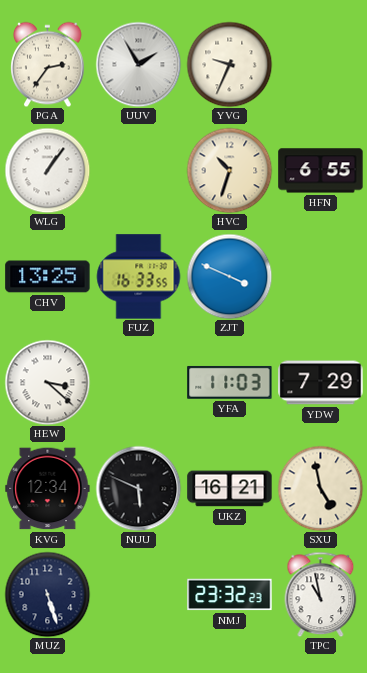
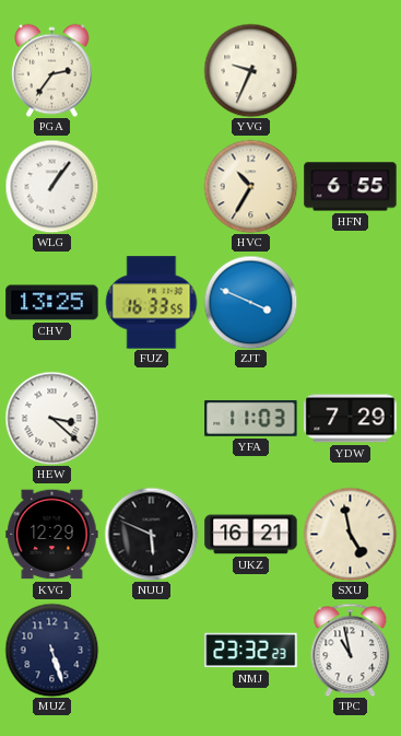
UUV: 1:55 -> none (138, 64)
HVC: 10:33 -> 10:35 (250, 186)
KVG: 12:34 -> 12:29 (52, 535)
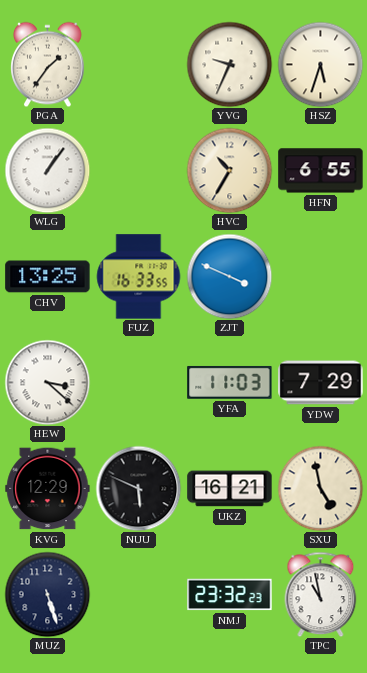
PGA: 2:36 -> 1:36 (48, 64)
HSZ: none -> 5:33 (320, 64)
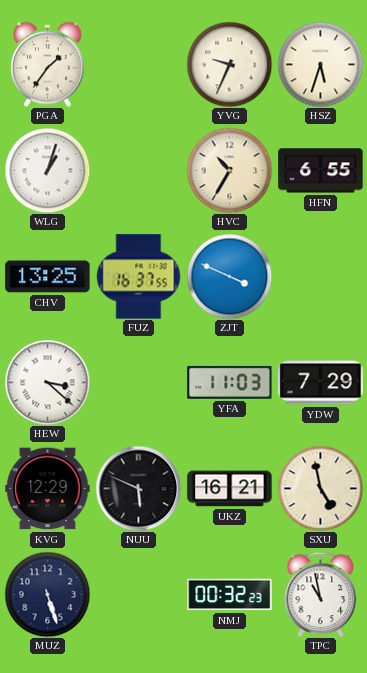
WLG: 1:06 -> 1:03 (47, 170)
FUZ: 16:33 -> 16:37 (138, 277)
NMJ: 23:32 -> 00:32 (230, 595)
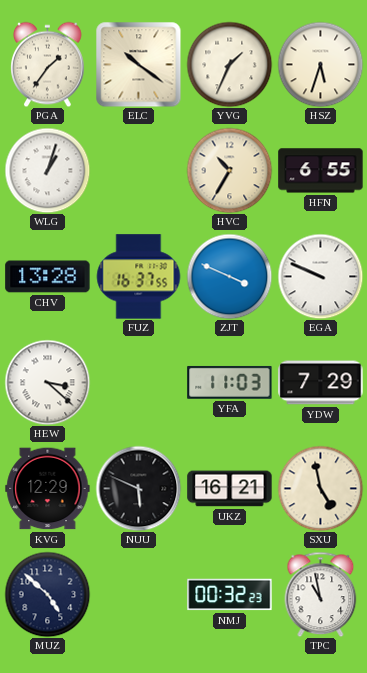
ELC: none -> 10:21 (138, 64)
YVG: 9:34 -> 1:34 (229, 64)
CHV: 13:25 -> 13:28 (48, 277)
EGA: none -> 9:49 (320, 276)
MUZ: 5:27 -> 4:52 (47, 594)
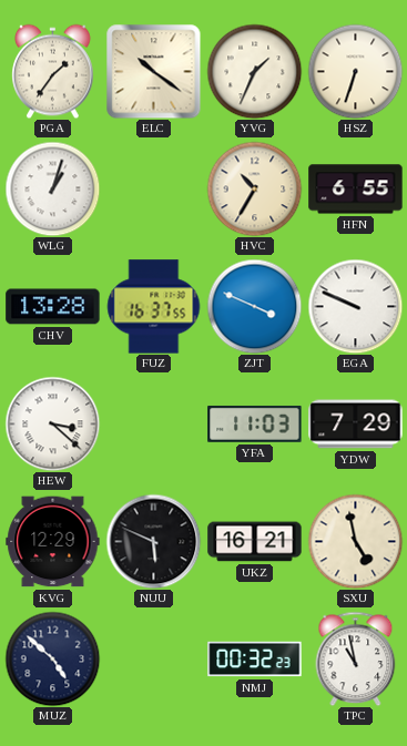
HSZ: 5:33 -> 6:33 (355, 71)
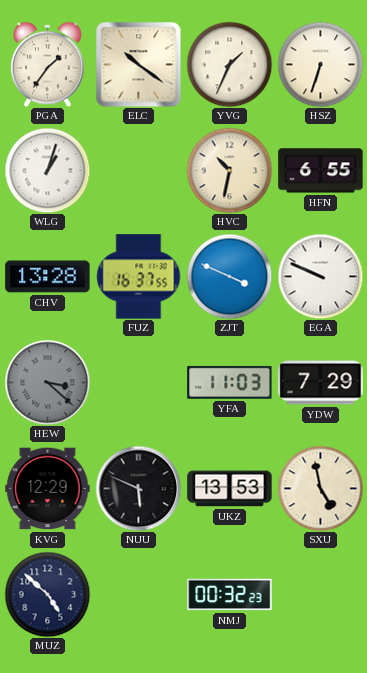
HVC: 10:35 -> 10:32 (229, 170)
HEW dial: white -> grey (47, 382)
UKZ: 16:21 -> 13:53 (230, 489)
TPC: 10:58 -> none (356, 658)
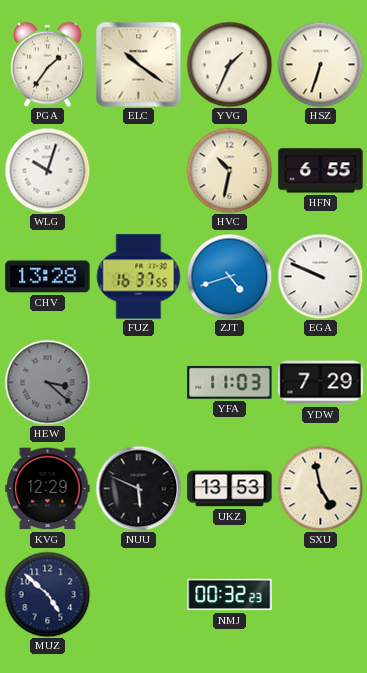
WLG: 1:03 -> 10:03 (47, 170)
ZJT: 3:49 -> 4:42 (229, 276)
